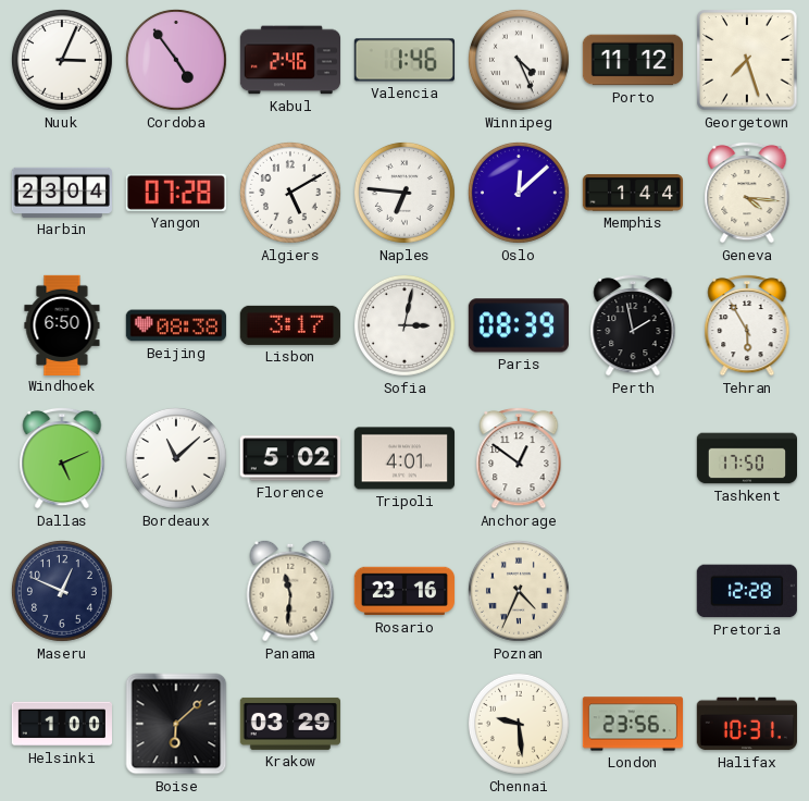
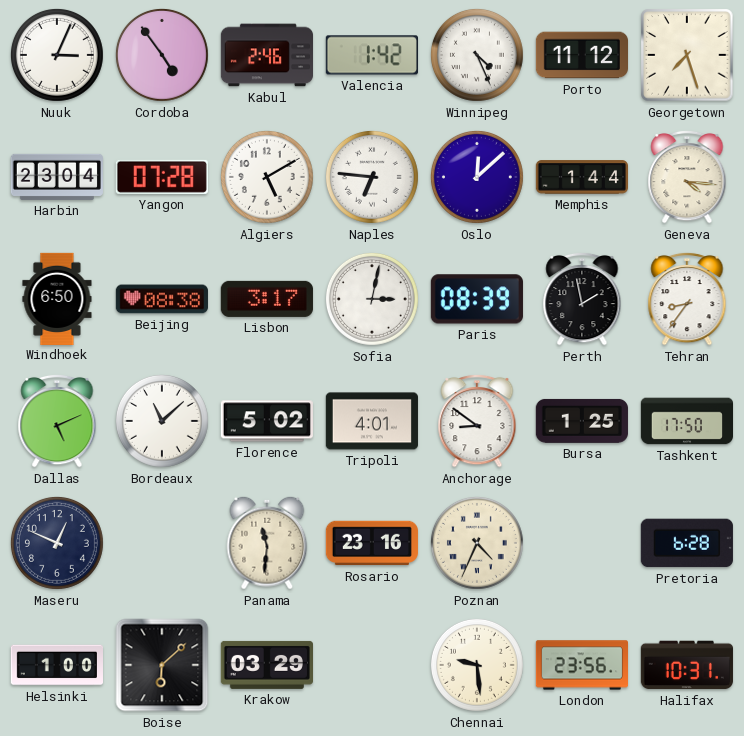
Valencia: 1:46 -> 1:42 (372, 55)
Tehran: 5:55 -> 8:36 (687, 299)
Anchorage: 12:51 -> 8:51 (477, 421)
Bursa: none -> 1:25 (582, 421)
Pretoria: 12:28 -> 6:28 (687, 543)
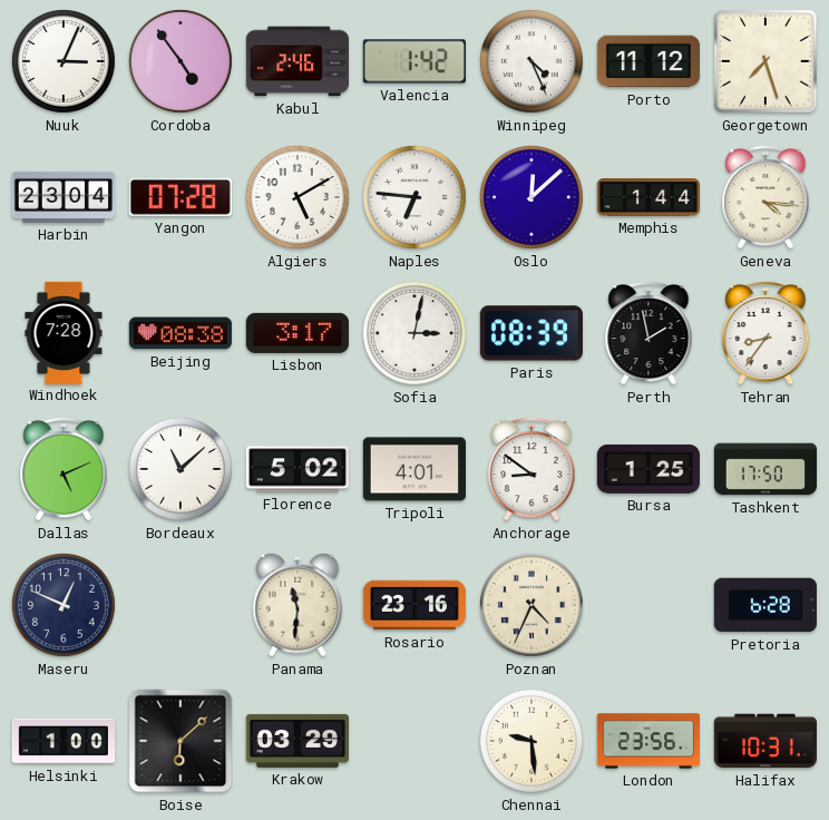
Windhoek: 6:50 -> 7:28 (64, 332)
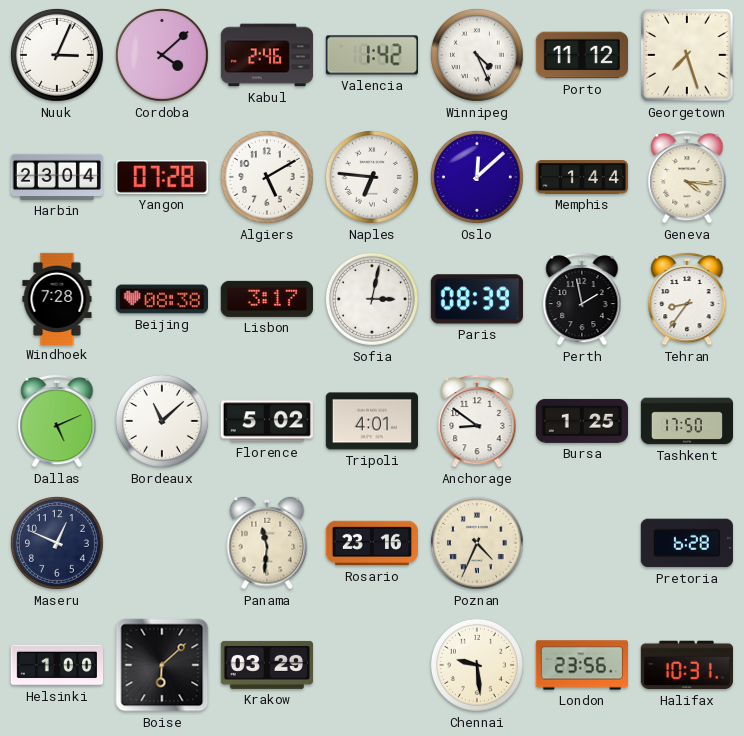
Cordoba: 4:54 -> 4:08 (162, 55)
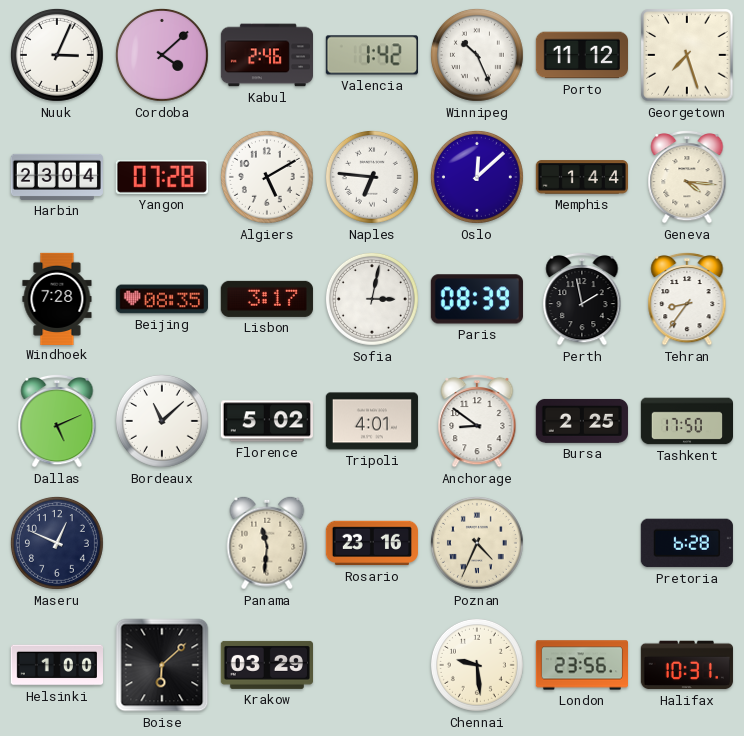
Winnipeg: 4:26 -> 10:26 (477, 55)
Beijing: 08:38 -> 08:35 (162, 299)
Bursa: 1:25 -> 2:25 (582, 421)
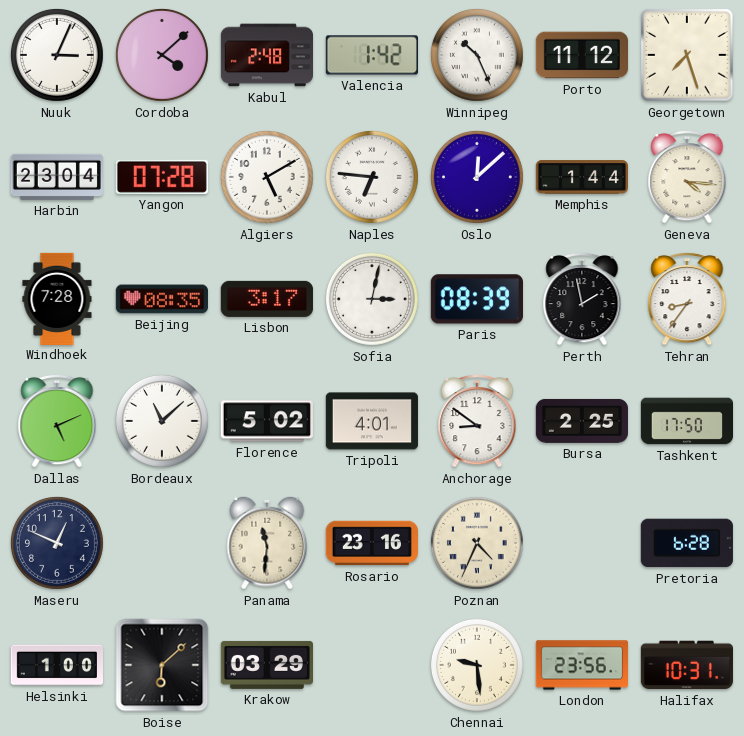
Kabul: 2:46 -> 2:48 (266, 55)
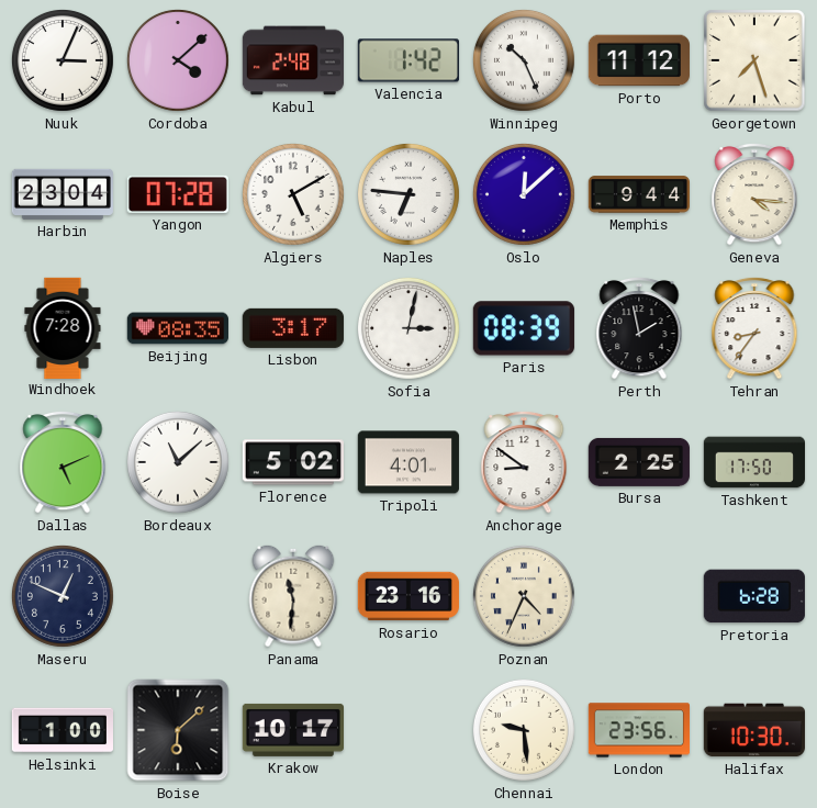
Memphis: 1:44 -> 9:44 (638, 194)
Krakow: 03:29 -> 10:17 (292, 730)
Halifax: 10:31 -> 10:30 (754, 730)
